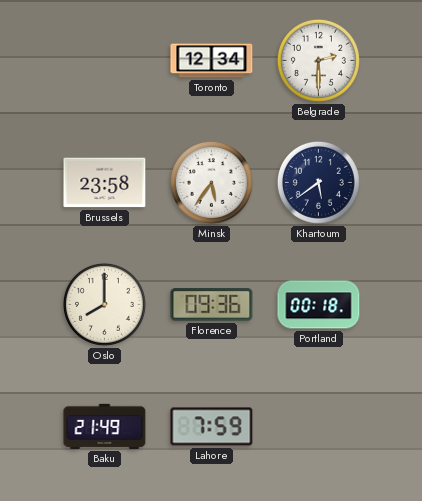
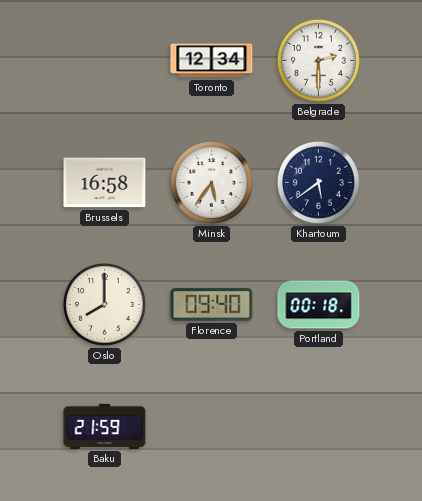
Brussels: 23:58 -> 16:58 (105, 183)
Florence: 09:36 -> 09:40 (212, 305)
Baku: 21:49 -> 21:59 (105, 426)
Lahore: 7:59 -> none (212, 427)
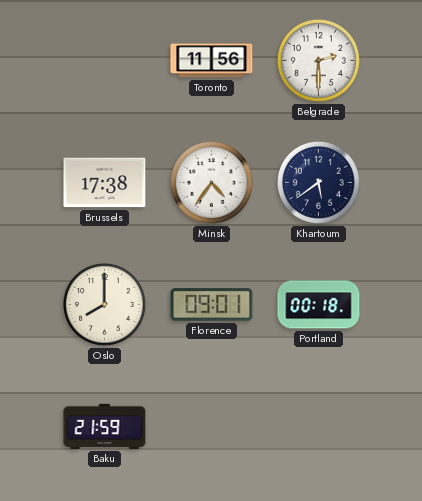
Toronto: 12:34 -> 11:56 (212, 61)
Brussels: 16:58 -> 17:38 (105, 183)
Minsk: 5:36 -> 4:36 (211, 182)
Florence: 09:40 -> 09:01 (212, 305)
